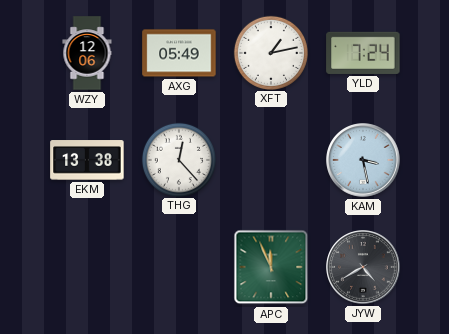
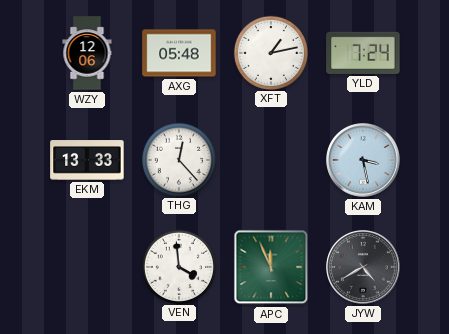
AXG: 05:49 -> 05:48 (179, 53)
EKM: 13:38 -> 13:33 (87, 160)
VEN: none -> 3:59 (178, 266)
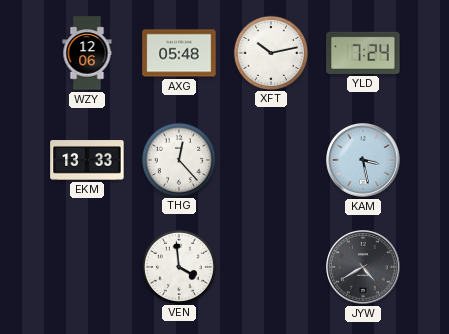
XFT: 1:13 -> 10:13 (270, 52)
APC: 11:56 -> none (271, 267)
